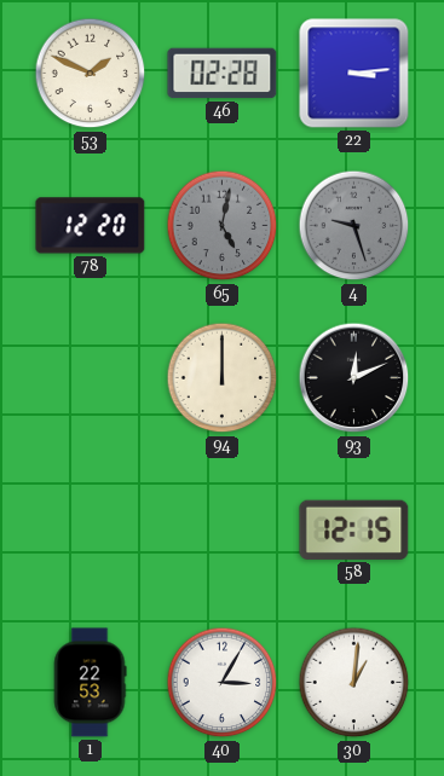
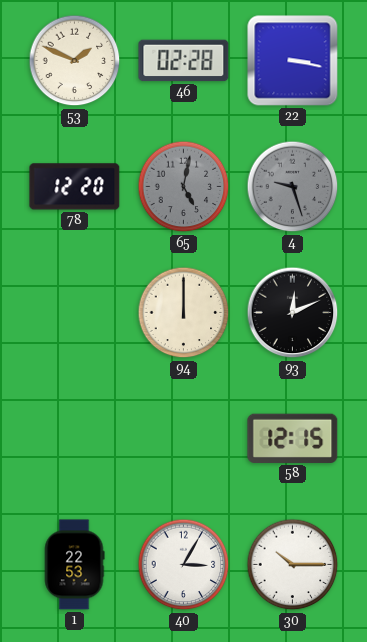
22: 3:14 -> 3:17 (293, 61)
30: 1:01 -> 10:15 (293, 565)
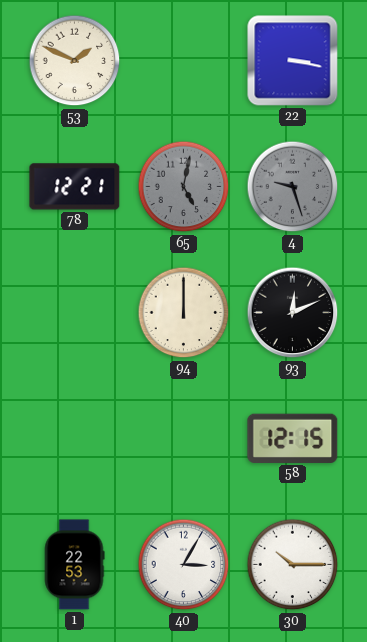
46: 02:28 -> none (184, 61)
78: 12:20 -> 12:21 (75, 187)
